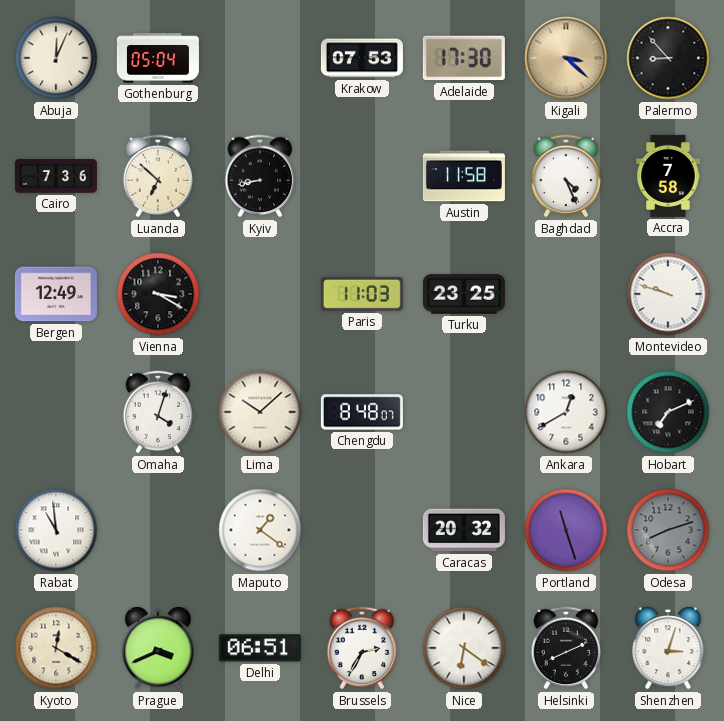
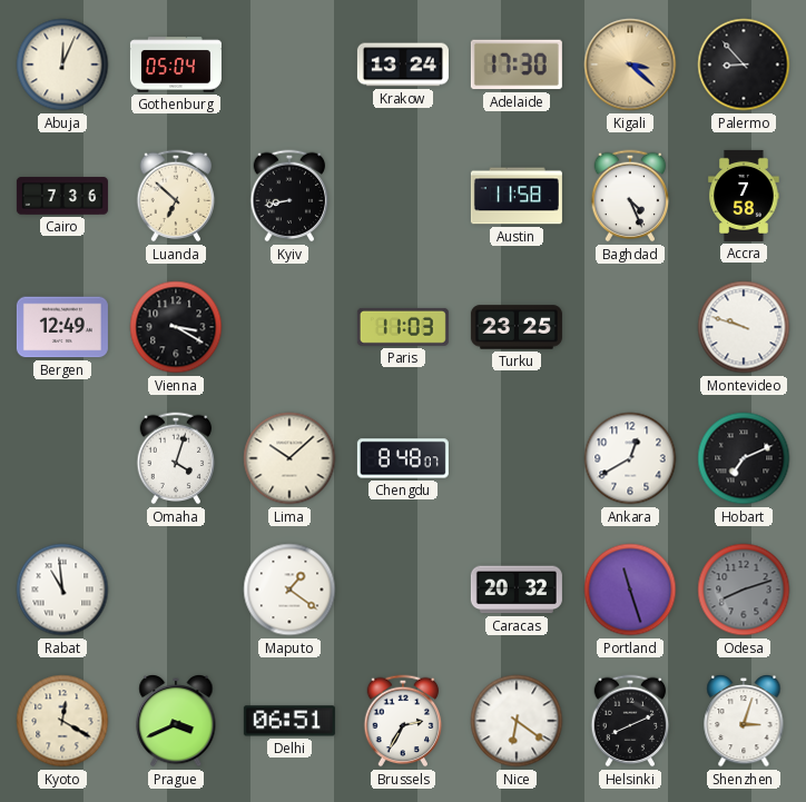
Krakow: 07:53 -> 13:24 (403, 65)
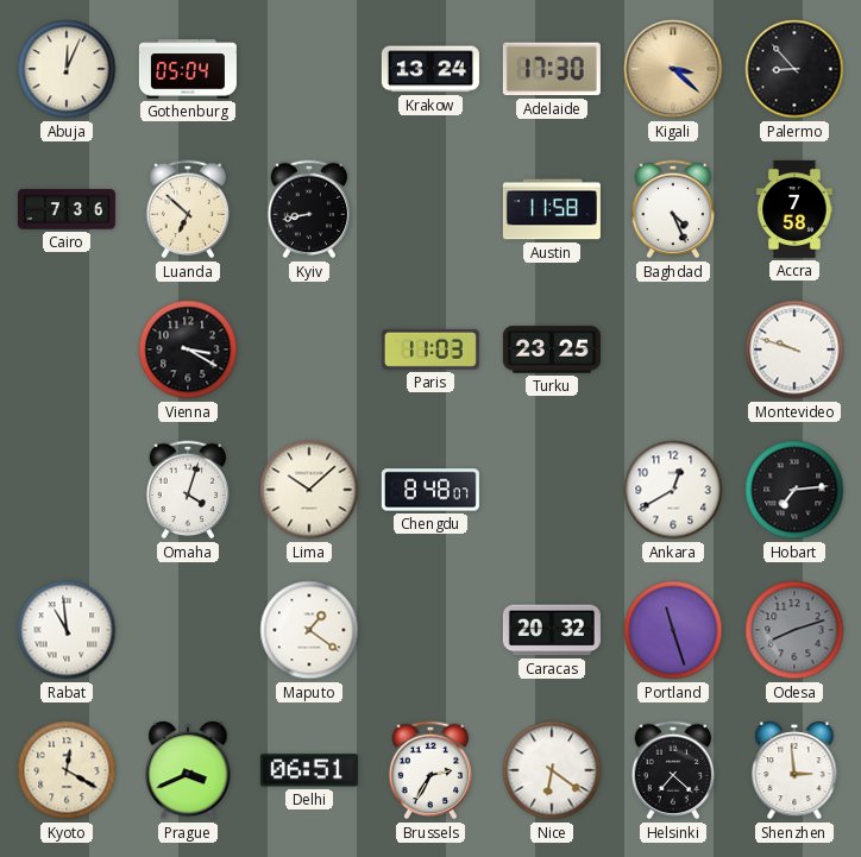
Bergen: 12:49 -> none (62, 327)
Hobart: 7:11 -> 7:14 (794, 490)
Helsinki: 8:11 -> 7:22 (673, 770)
Shenzhen: 3:03 -> 2:59 (794, 771)
